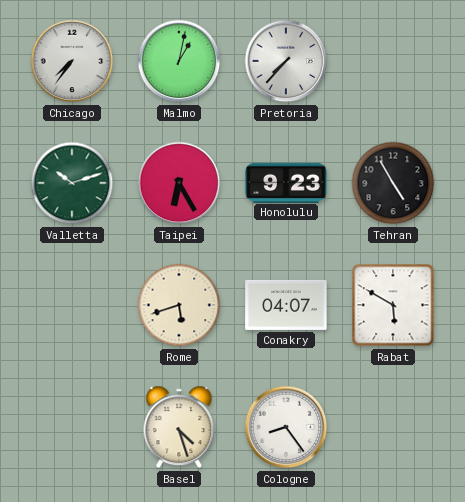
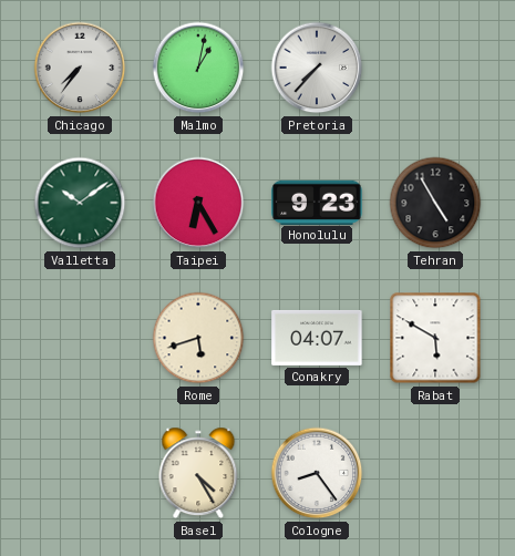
Valletta: 10:12 -> 10:09 (80, 203)
Basel: 4:27 -> 4:25 (198, 473)
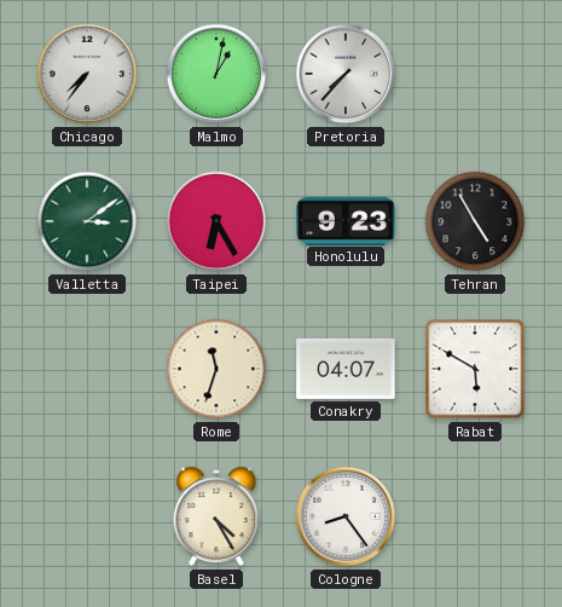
Valletta: 10:09 -> 3:09 (87, 221)
Rome: 5:42 -> 11:33 (216, 369)
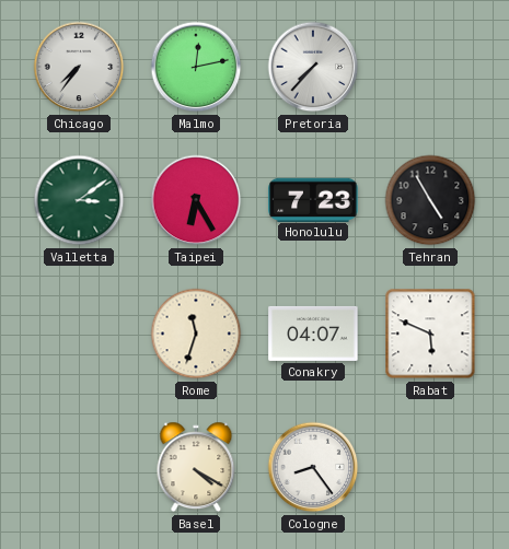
Malmo: 1:02 -> 12:13 (196, 67)
Honolulu: 9:23 -> 7:23 (313, 199)
Rabat: 5:50 -> 5:49 (430, 334)
Basel: 4:25 -> 4:20 (196, 467)
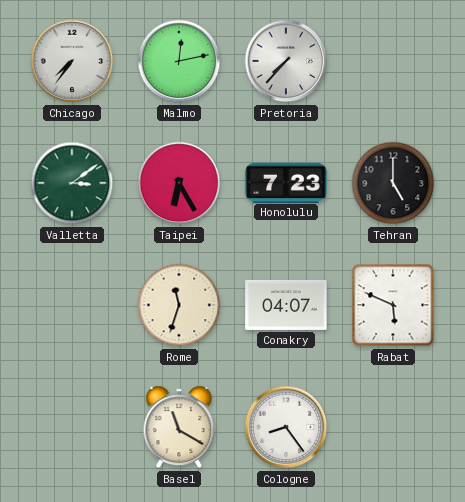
Tehran: 4:55 -> 5:00 (393, 183)
Basel: 4:20 -> 11:20 (179, 427)
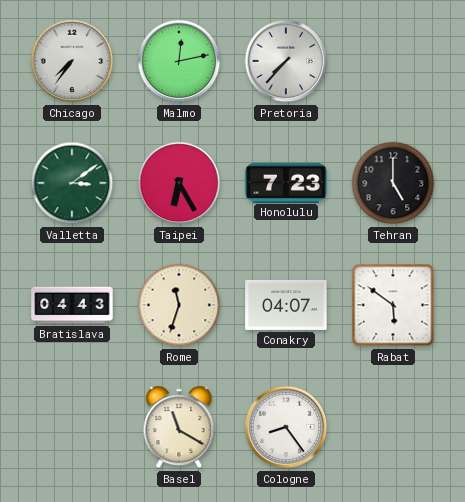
Bratislava: none -> 04:43 (72, 305)
Rabat: 5:49 -> 5:51 (393, 305)
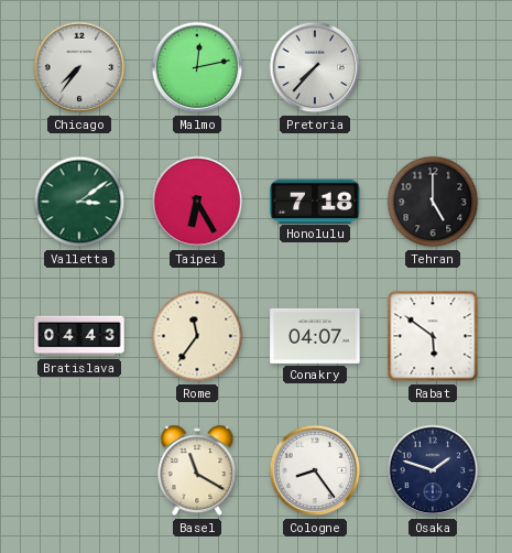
Honolulu: 7:23 -> 7:18 (315, 200)
Rome: 11:33 -> 11:36 (197, 336)
Osaka: none -> 1:48 (433, 470)
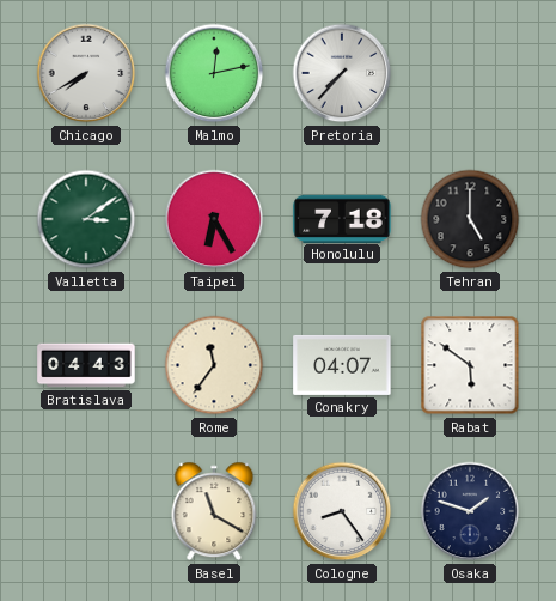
Chicago: 7:36 -> 7:40 (86, 73)
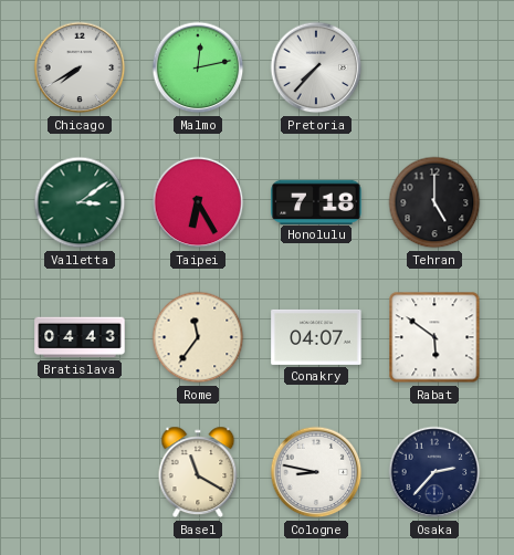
Cologne: 8:24 -> 8:47 (316, 472)
Osaka: 1:48 -> 2:37 (434, 472)
